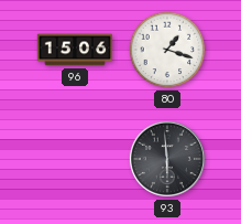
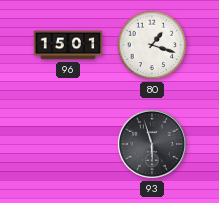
96: 15:06 -> 15:01 (68, 45)
93: 5:59 -> 5:57 (152, 144)
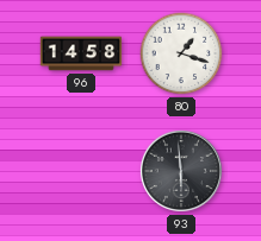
96: 15:01 -> 14:58 (81, 53)
93: 5:57 -> 5:59 (181, 171)
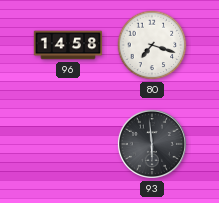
80: 1:18 -> 7:18 (152, 45)
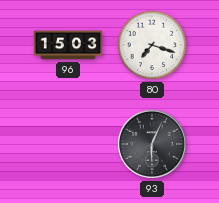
96: 14:58 -> 15:03 (68, 45)
93: 5:59 -> 6:04 (152, 144)
